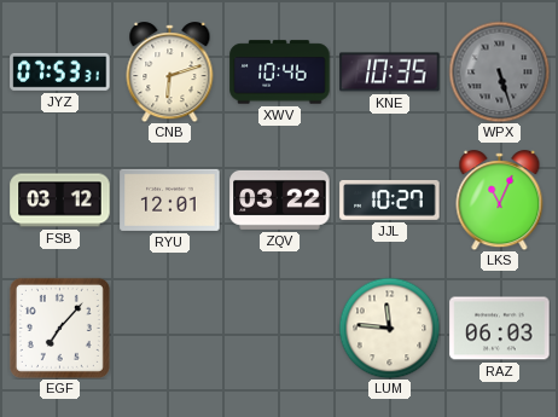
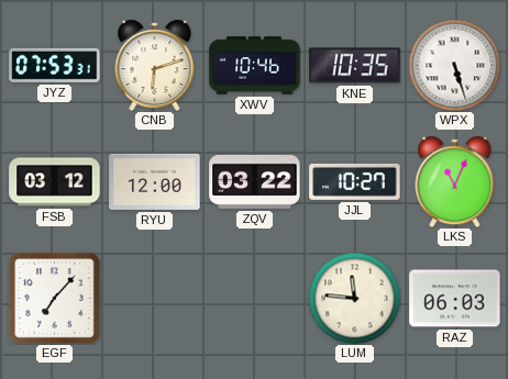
WPX dial: grey -> white (454, 65)
RYU: 12:01 -> 12:00 (155, 181)
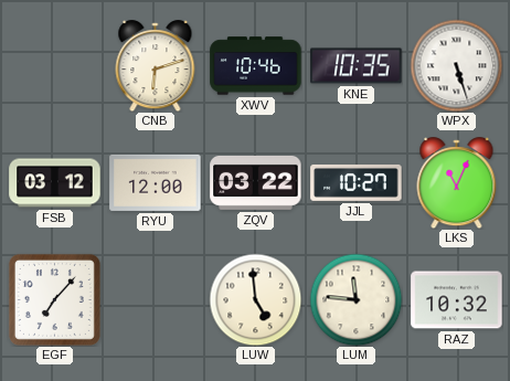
JYZ: 07:53 -> none (55, 65)
LUW: none -> 4:59 (255, 299)
RAZ: 06:03 -> 10:32 (457, 300)
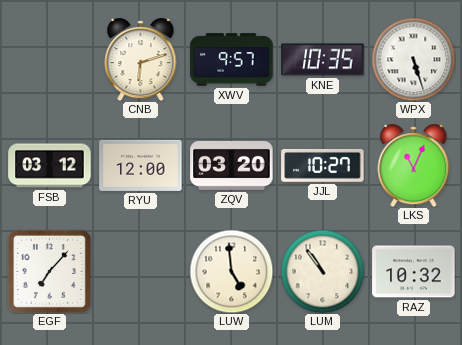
XWV: 10:46 -> 9:57 (232, 60)
ZQV: 03:22 -> 03:20 (232, 165)
LUM: 11:46 -> 10:54 (322, 271)
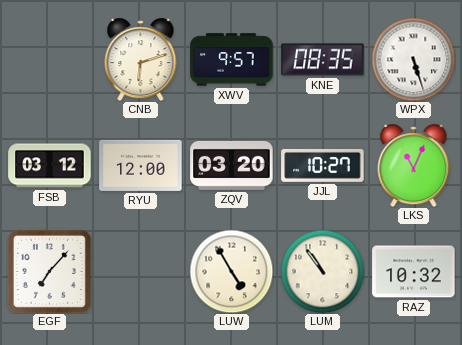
KNE: 10:35 -> 08:35 (323, 60)
LUW: 4:59 -> 4:55 (231, 271)
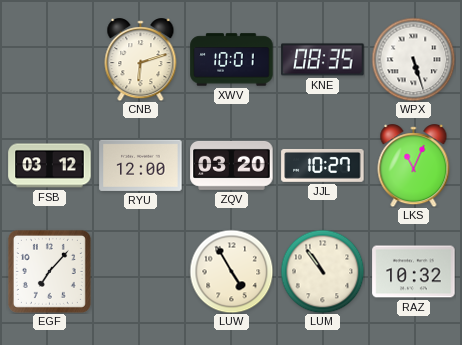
XWV: 9:57 -> 10:01 (232, 60)
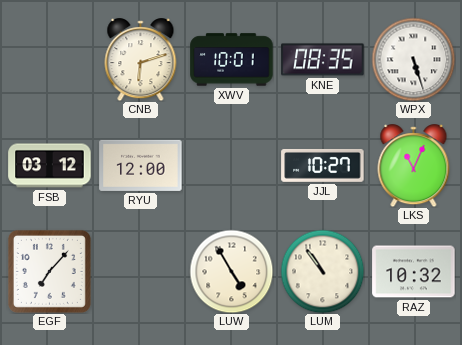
ZQV: 03:20 -> none (232, 165)
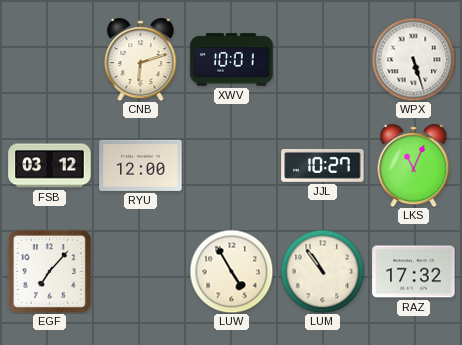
KNE: 08:35 -> none (323, 60)
RAZ: 10:32 -> 17:32 (414, 272)
